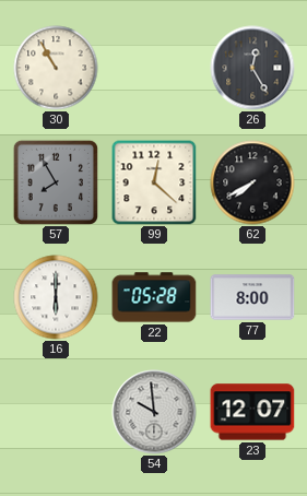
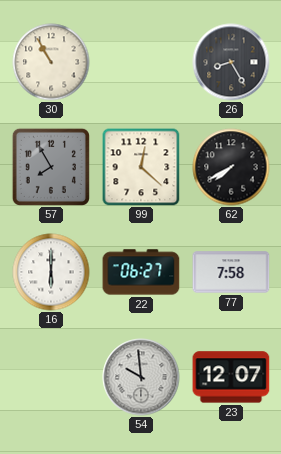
26: 12:25 -> 8:25 (231, 62)
22: 05:28 -> 06:27 (141, 272)
77: 8:00 -> 7:58 (231, 272)
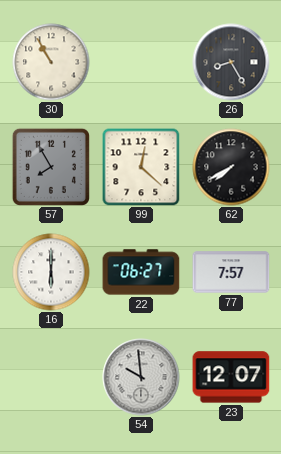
77: 7:58 -> 7:57 (231, 272)
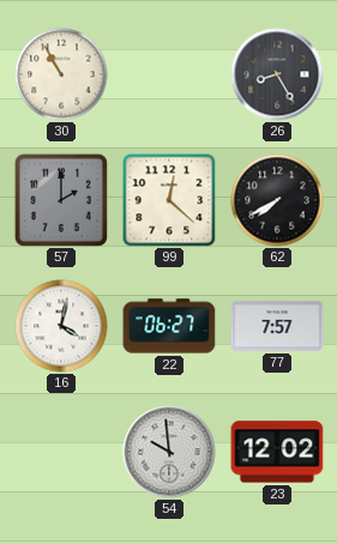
57: 7:55 -> 2:00 (61, 200)
16: 6:00 -> 4:02 (61, 326)
23: 12:07 -> 12:02 (277, 452)
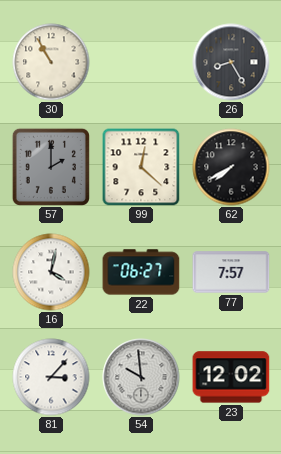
81: none -> 3:07 (51, 377)
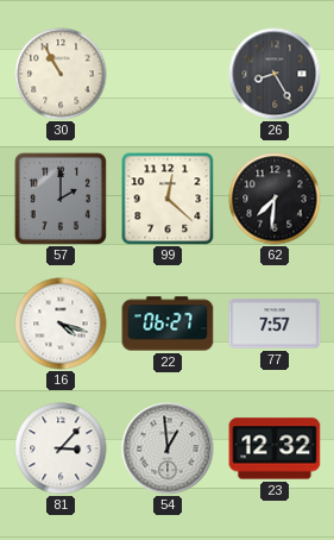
62: 7:40 -> 7:31 (275, 199)
16: 4:02 -> 4:18 (61, 324)
54: 9:59 -> 12:59 (168, 448)
23: 12:02 -> 12:32 (275, 448)
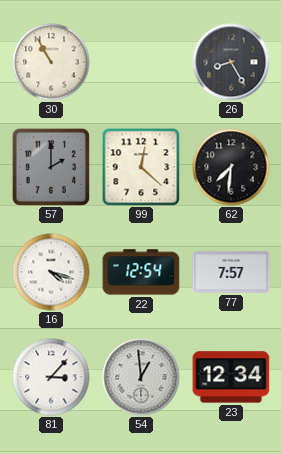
22: 06:27 -> 12:54 (141, 272)
23: 12:32 -> 12:34 (231, 377)
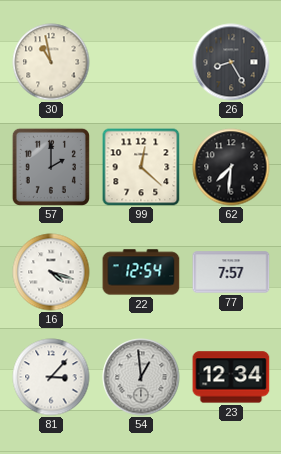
30: 10:55 -> 10:58 (51, 62)
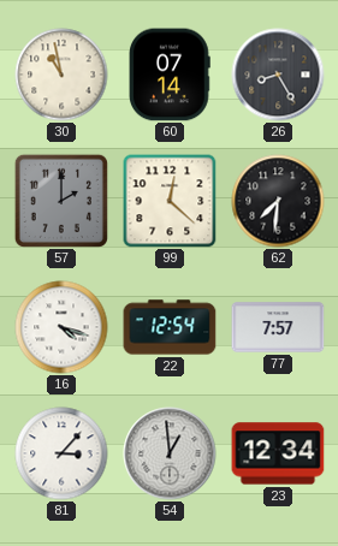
60: none -> 07:14 (171, 75)
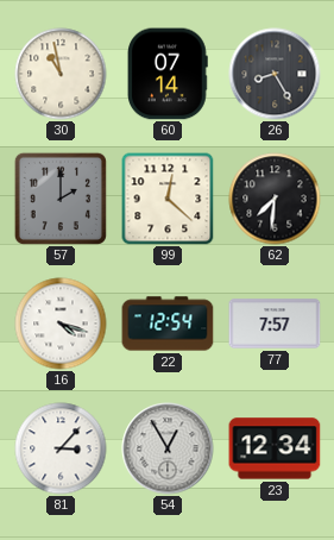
54: 12:59 -> 12:55 (168, 448)
